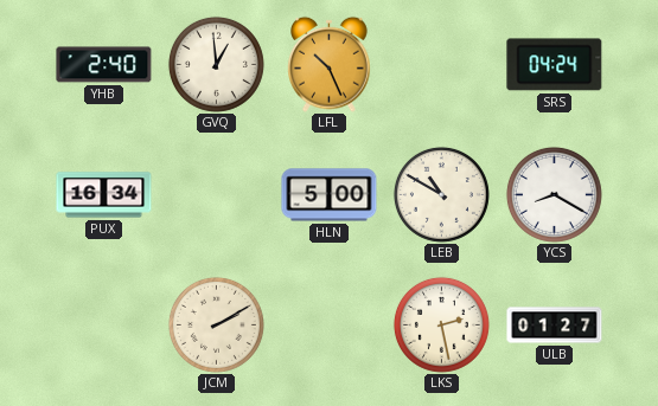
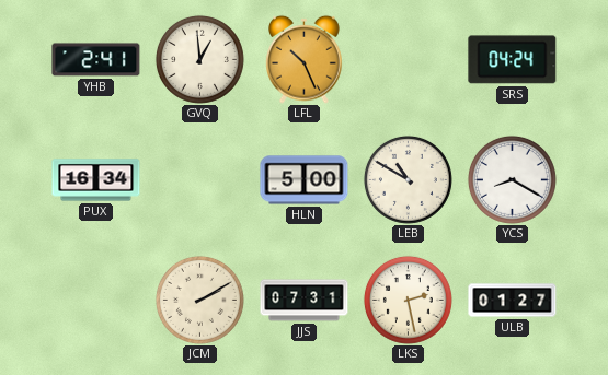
YHB: 2:40 -> 2:41 (96, 60)
JJS: none -> 07:31 (305, 301)
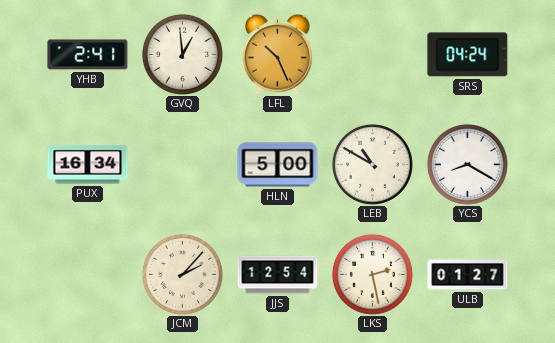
JCM: 2:10 -> 2:07 (182, 274)
JJS: 07:31 -> 12:54 (278, 275)
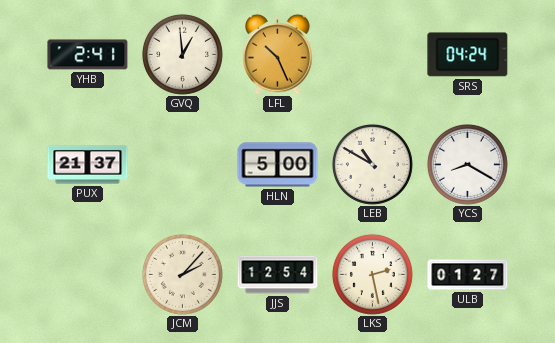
PUX: 16:34 -> 21:37 (88, 165)
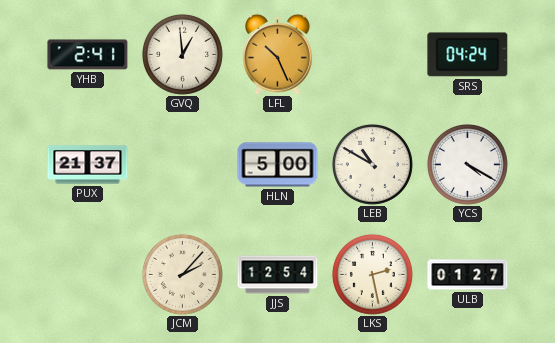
YCS: 8:20 -> 4:20 (467, 164)
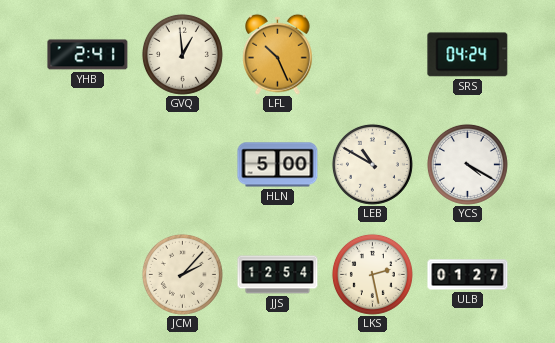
PUX: 21:37 -> none (88, 165)
